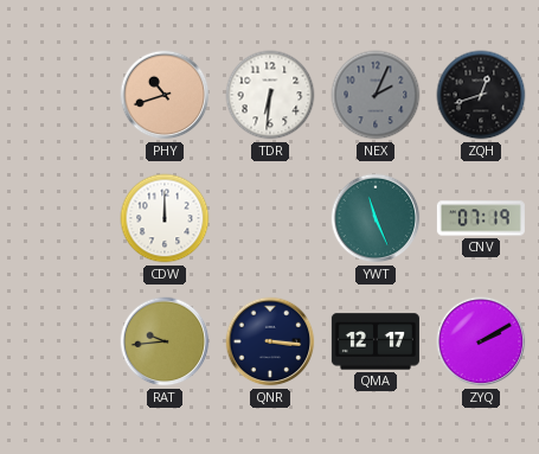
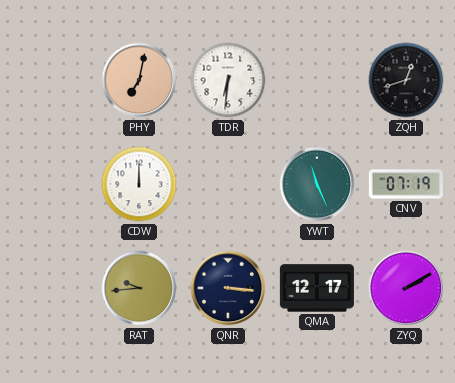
PHY: 10:42 -> 7:02 (139, 80)
NEX: 2:04 -> none (376, 95)
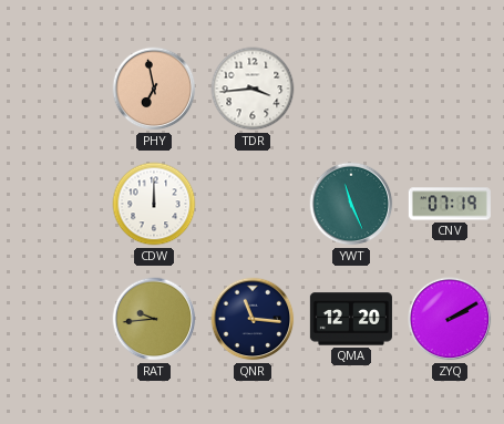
PHY: 7:02 -> 6:58 (154, 89)
TDR: 6:31 -> 3:44 (253, 89)
ZQH: 12:42 -> none (406, 80)
QNR: 3:16 -> 11:16 (253, 319)
QMA: 12:17 -> 12:20 (351, 319)
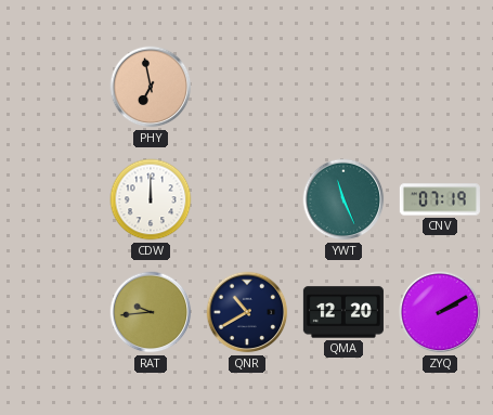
TDR: 3:44 -> none (253, 89)
QNR: 11:16 -> 10:40 (247, 312)
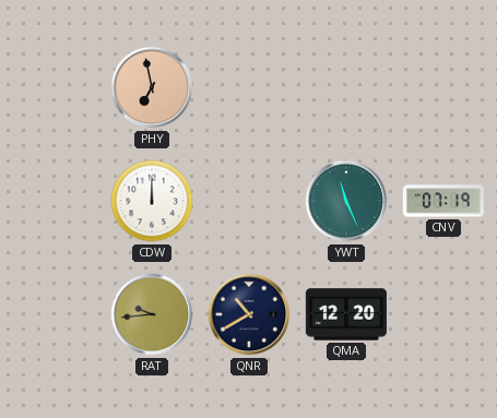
ZYQ: 2:10 -> none (440, 312)
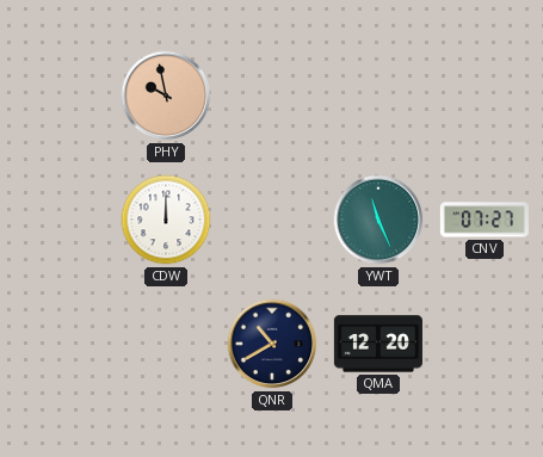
PHY: 6:58 -> 9:58 (166, 95)
CNV: 07:19 -> 07:27 (485, 220)
RAT: 9:44 -> none (152, 314)
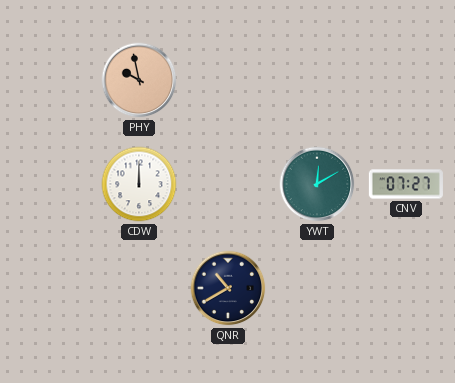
YWT: 11:26 -> 12:10 (317, 184)
QMA: 12:20 -> none (378, 344)
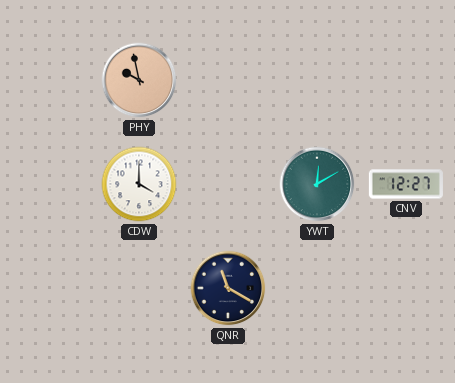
CDW: 12:00 -> 4:00 (139, 184)
CNV: 07:27 -> 12:27 (406, 184)
QNR: 10:40 -> 11:20 (228, 288)
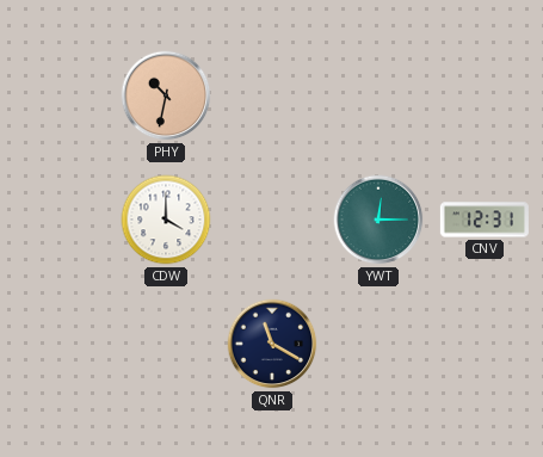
PHY: 9:58 -> 10:32 (166, 95)
YWT: 12:10 -> 12:15 (378, 220)
CNV: 12:27 -> 12:31 (485, 220)
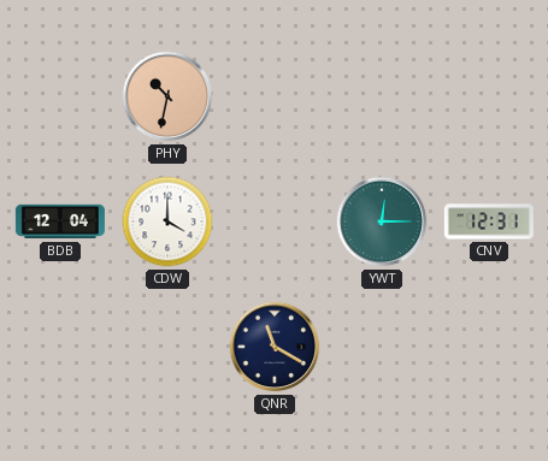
BDB: none -> 12:04 (60, 221)
